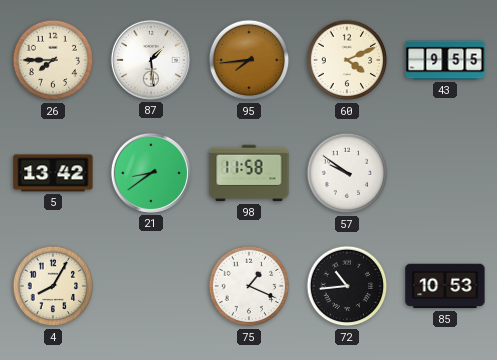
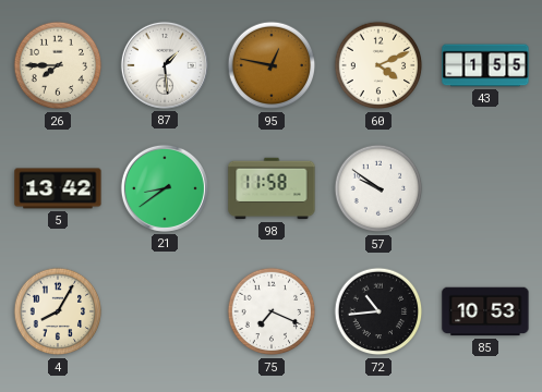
95: 7:44 -> 12:47 (272, 65)
43: 9:55 -> 1:55 (485, 65)
75: 1:19 -> 7:19 (272, 311)
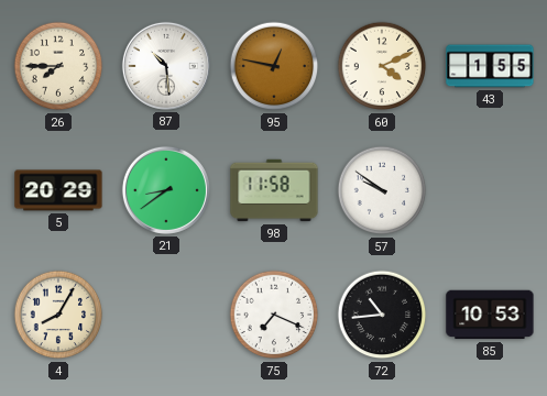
87: 1:29 -> 10:29 (166, 66)
5: 13:42 -> 20:29 (58, 190)
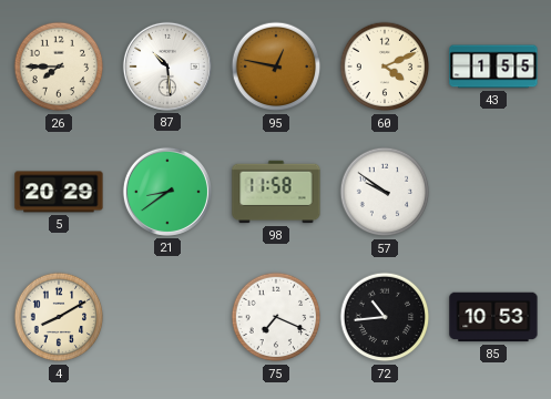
4: 8:05 -> 8:10 (59, 317)
